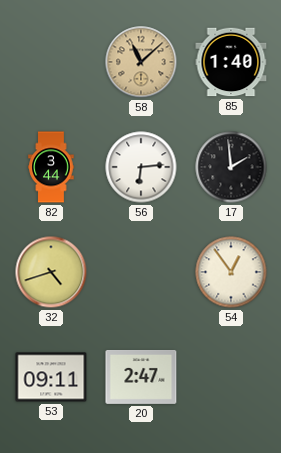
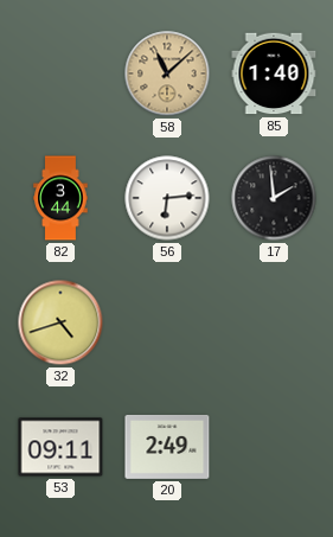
54: 12:54 -> none (231, 272)
20: 2:47 -> 2:49 (167, 447)
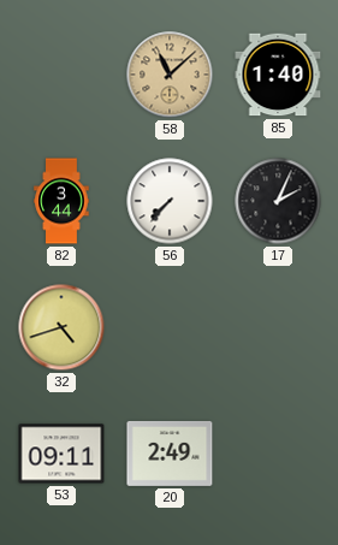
56: 6:14 -> 7:37 (170, 201)
17: 1:59 -> 2:04 (278, 201)
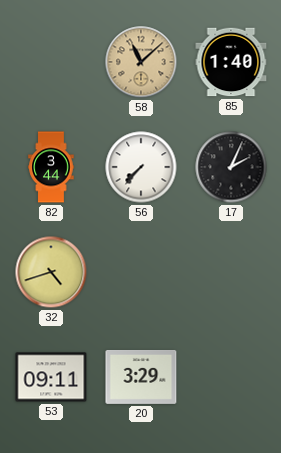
20: 2:49 -> 3:29 (141, 377)
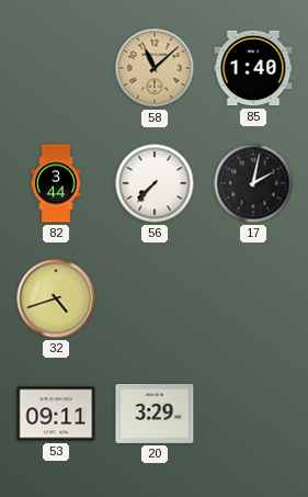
17: 2:04 -> 2:02 (253, 183)
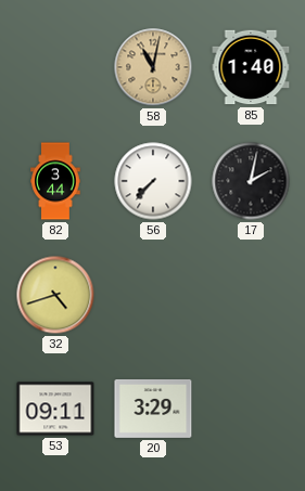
58: 11:08 -> 11:02 (153, 67)
